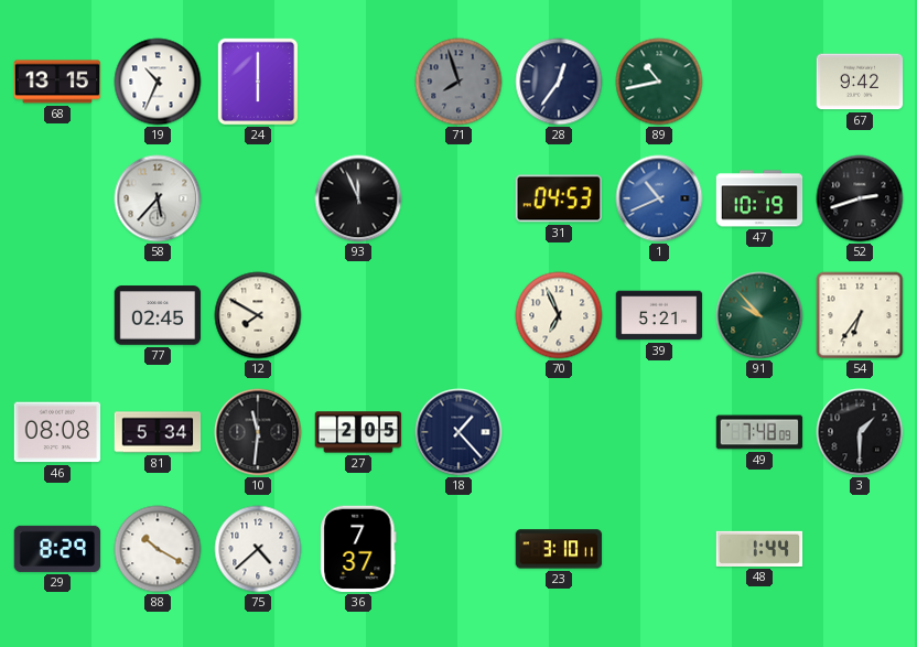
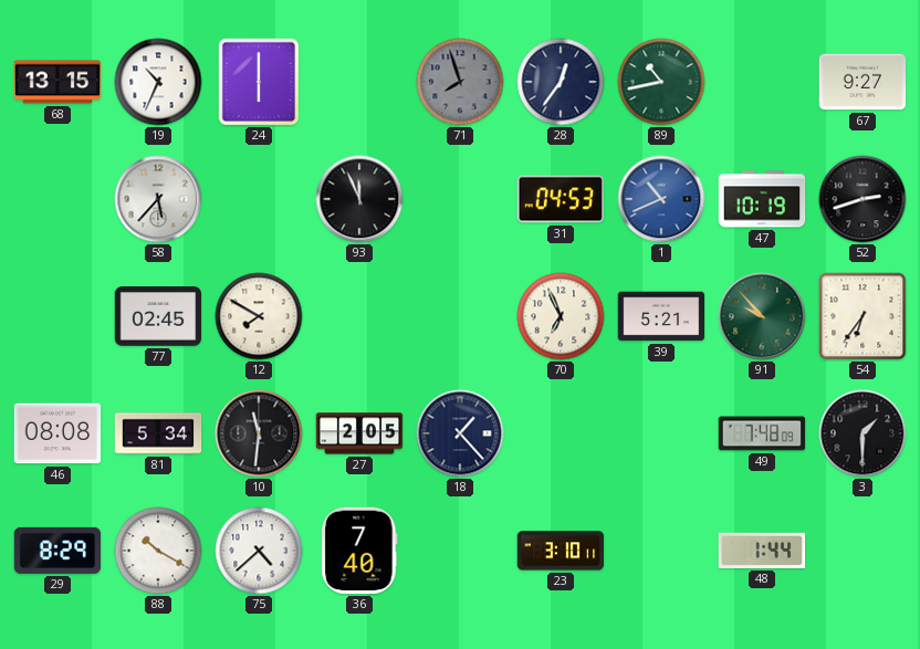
67: 9:42 -> 9:27 (862, 82)
36: 7:37 -> 7:40 (359, 551)
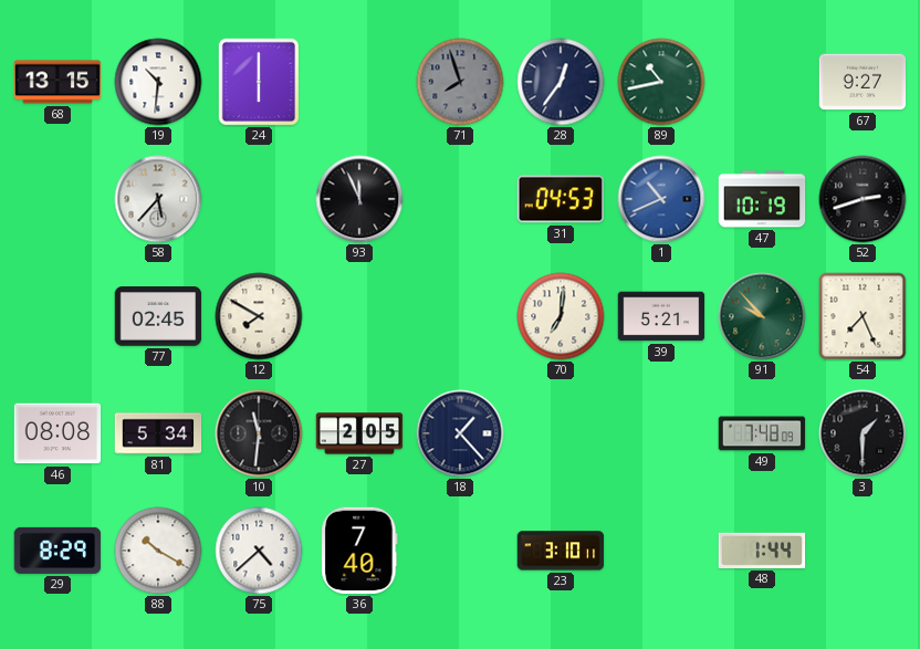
19: 10:34 -> 10:31 (158, 82)
70: 6:56 -> 7:01 (561, 316)
54: 6:36 -> 7:26 (862, 316)
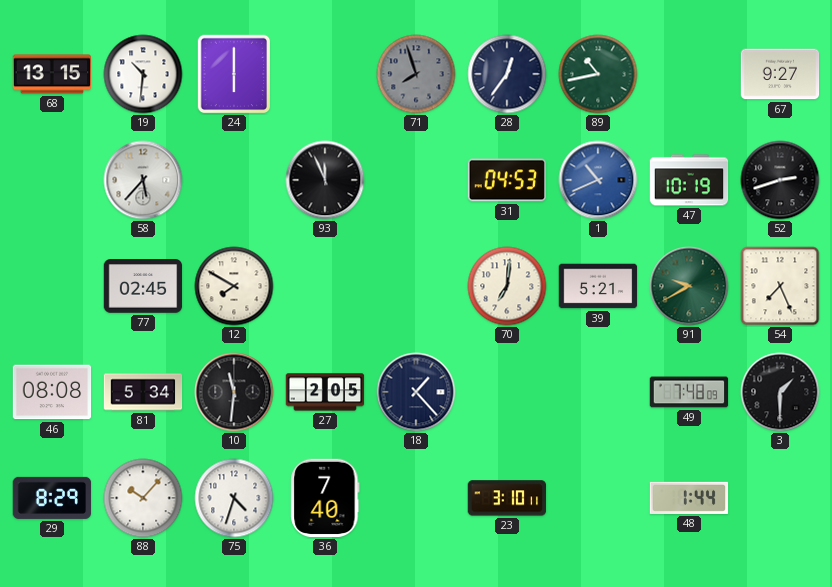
91: 9:53 -> 9:40 (689, 286)
88: 10:20 -> 10:07 (143, 498)
75: 4:38 -> 4:33 (234, 498)
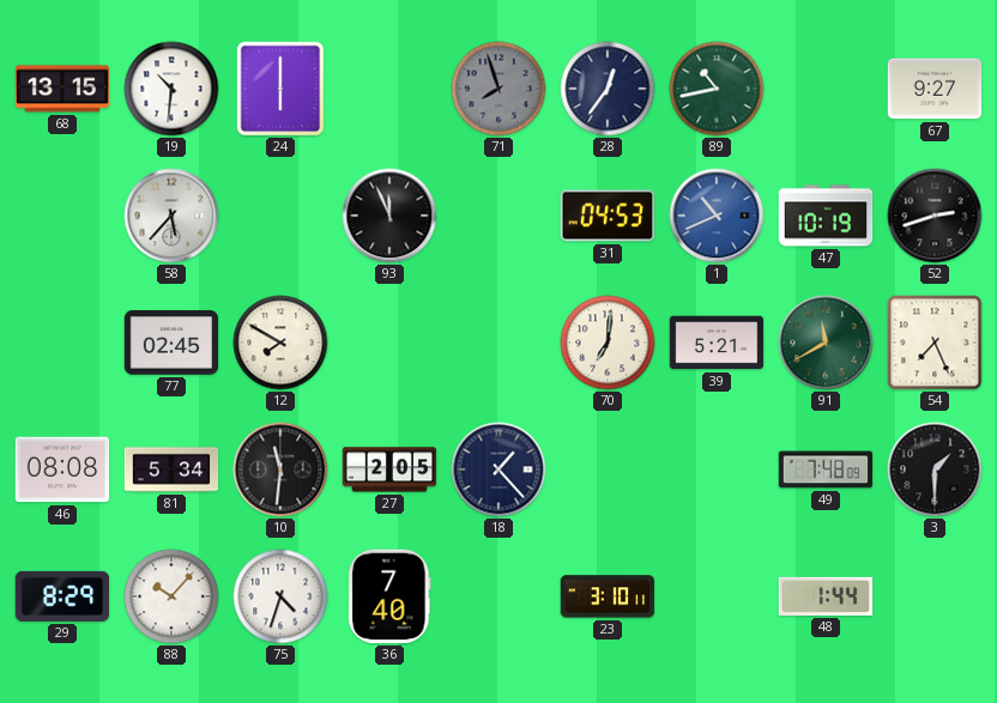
91: 9:40 -> 11:40 (826, 343)
